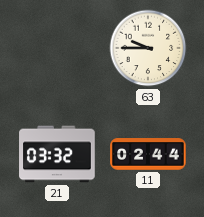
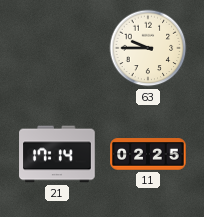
21: 03:32 -> 17:14 (57, 154)
11: 02:44 -> 02:25 (148, 154)
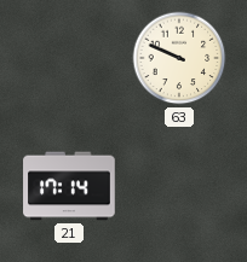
63: 9:45 -> 9:49 (179, 58)
11: 02:25 -> none (148, 154)
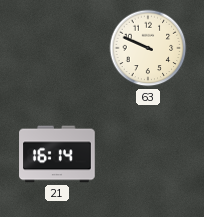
21: 17:14 -> 16:14 (57, 154)
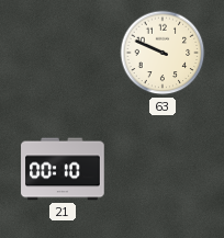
21: 16:14 -> 00:10 (63, 169)
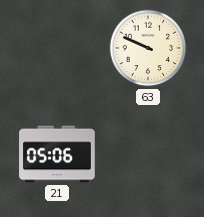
21: 00:10 -> 05:06 (57, 154)
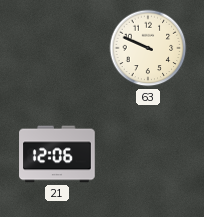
21: 05:06 -> 12:06 (57, 154)
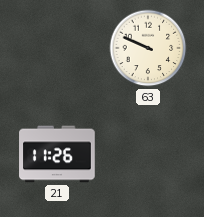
21: 12:06 -> 11:26 (57, 154)
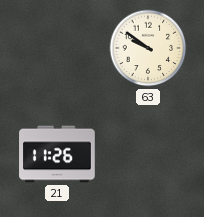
63: 9:49 -> 9:51 (148, 48)
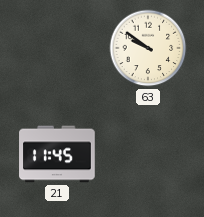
21: 11:26 -> 11:45 (57, 154)
